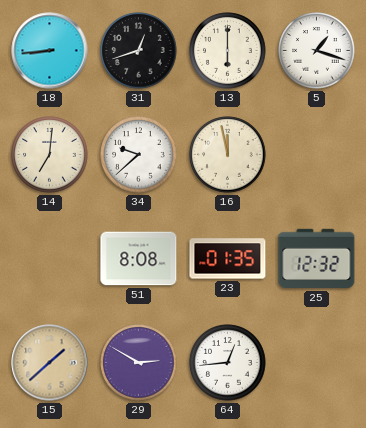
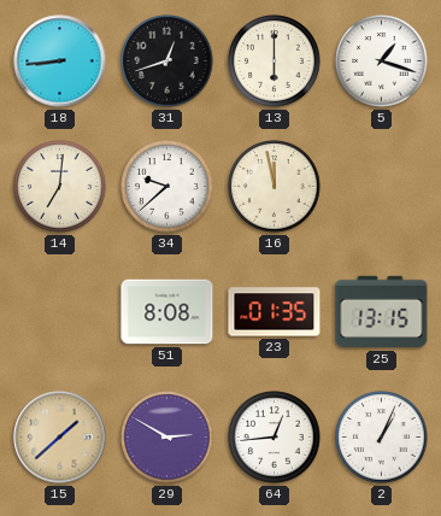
25: 12:32 -> 13:15 (382, 312)
2: none -> 1:04 (382, 438)
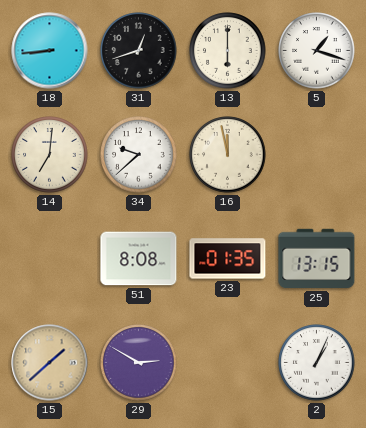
64: 12:44 -> none (275, 438)
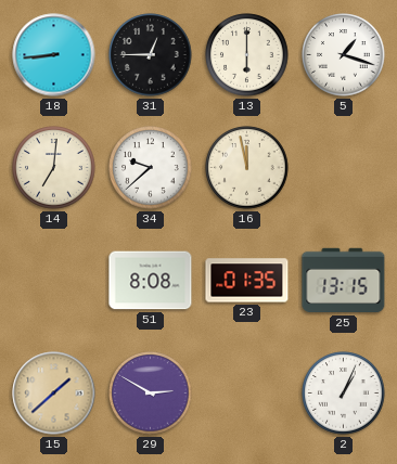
31: 12:42 -> 12:45 (151, 55)
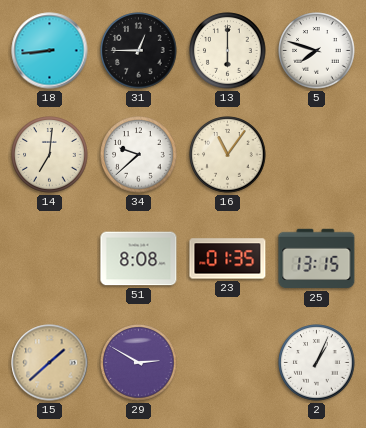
5: 1:18 -> 7:48 (317, 51)
16: 11:58 -> 11:06 (228, 155)
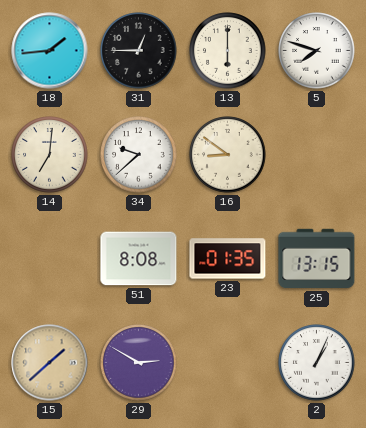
18: 8:44 -> 1:44 (50, 51)
16: 11:06 -> 8:51 (228, 155)
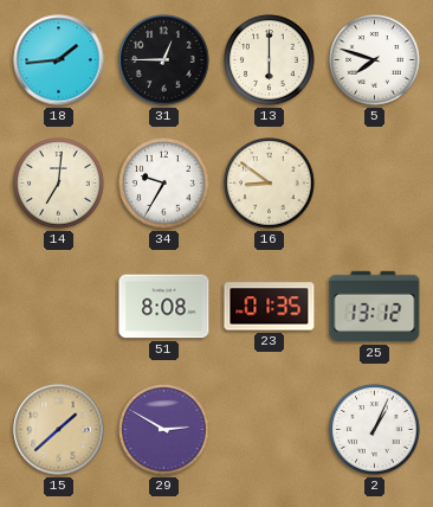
34: 9:38 -> 9:35 (164, 184)
25: 13:15 -> 13:12 (375, 307)
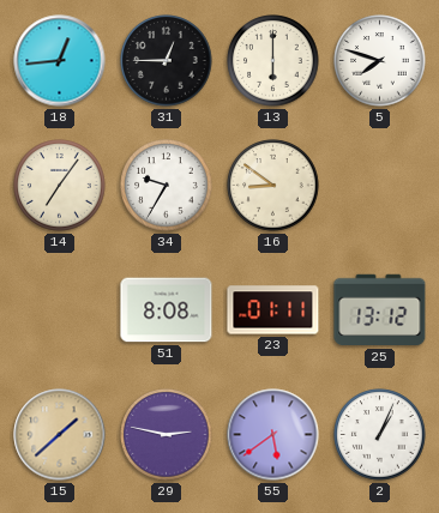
18: 1:44 -> 12:44 (60, 61)
14: 7:01 -> 7:06 (60, 186)
23: 01:35 -> 01:11 (273, 310)
29: 2:50 -> 2:47 (167, 435)
55: none -> 5:39 (273, 435)
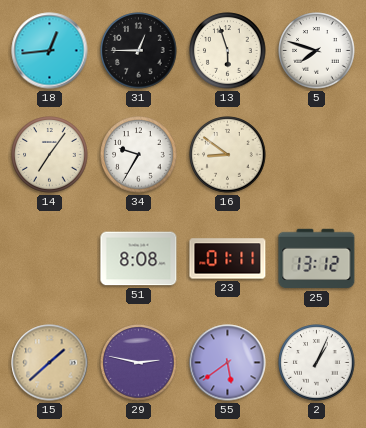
13: 6:00 -> 5:57 (228, 51)
